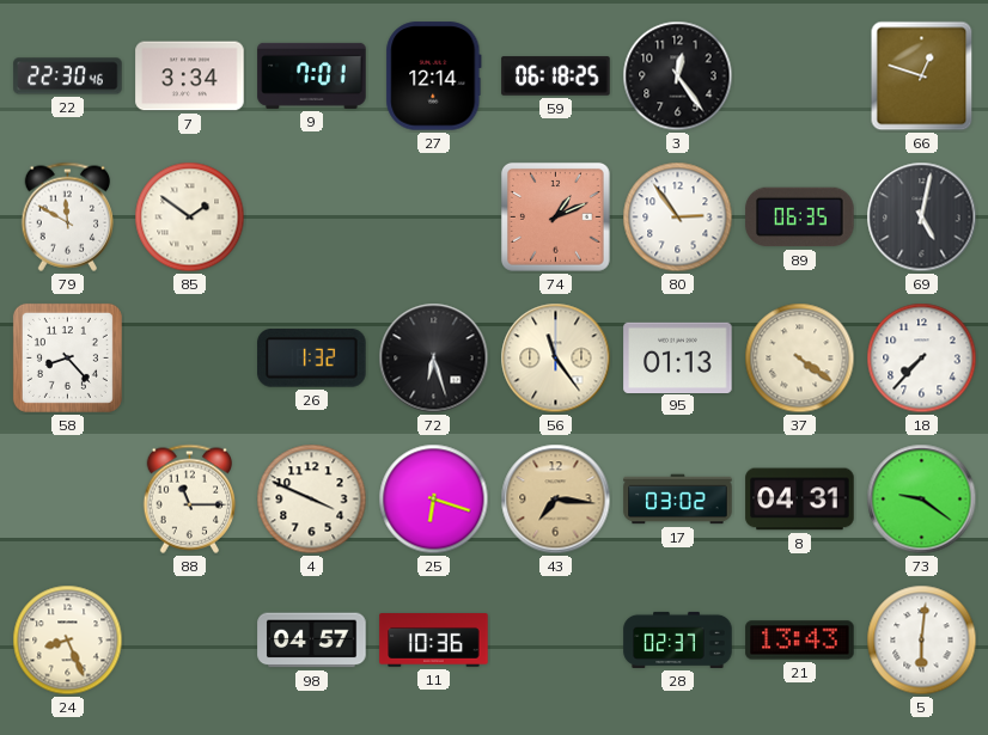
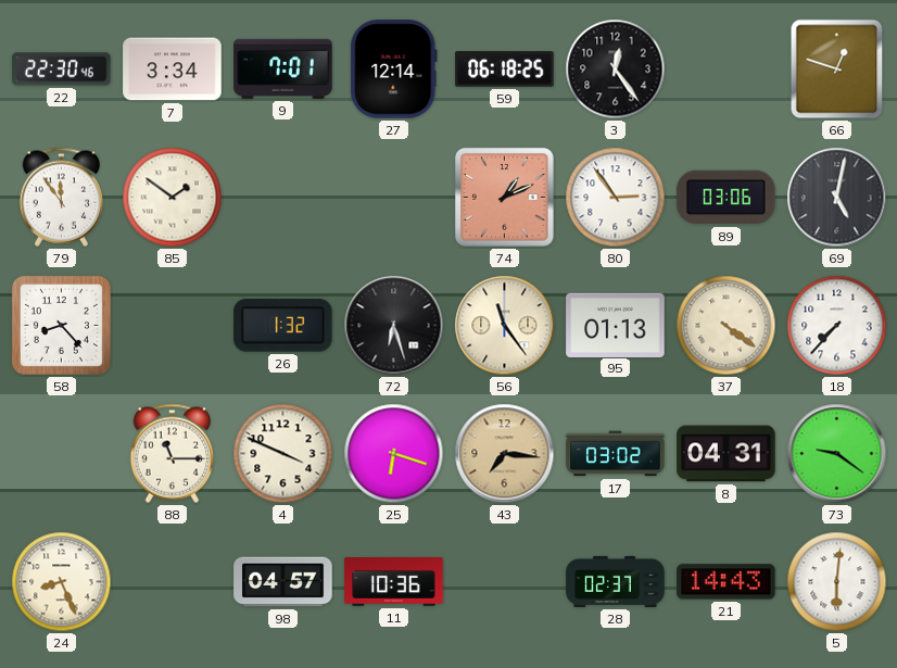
79: 11:50 -> 11:54 (62, 197)
89: 06:35 -> 03:06 (727, 198)
21: 13:43 -> 14:43 (727, 582)
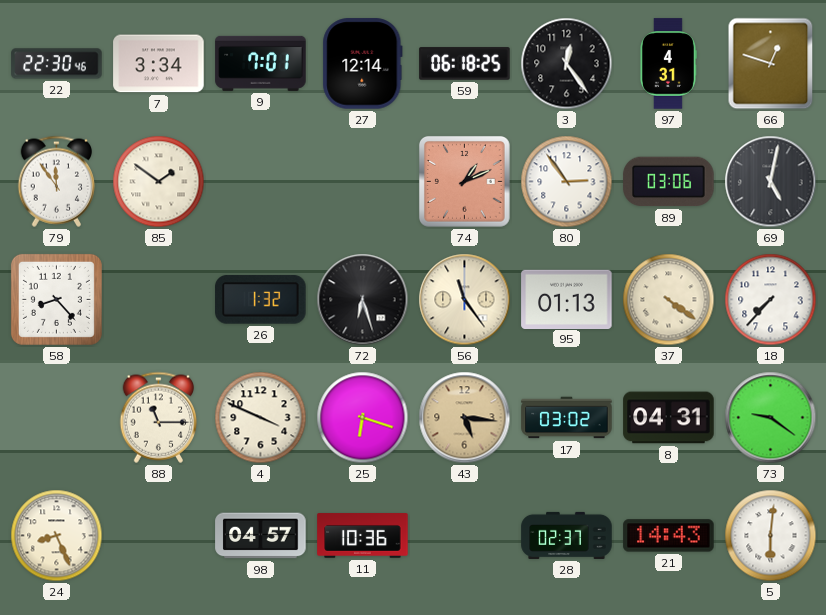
97: none -> 4:31 (668, 64)
43: 7:16 -> 5:16 (465, 418)
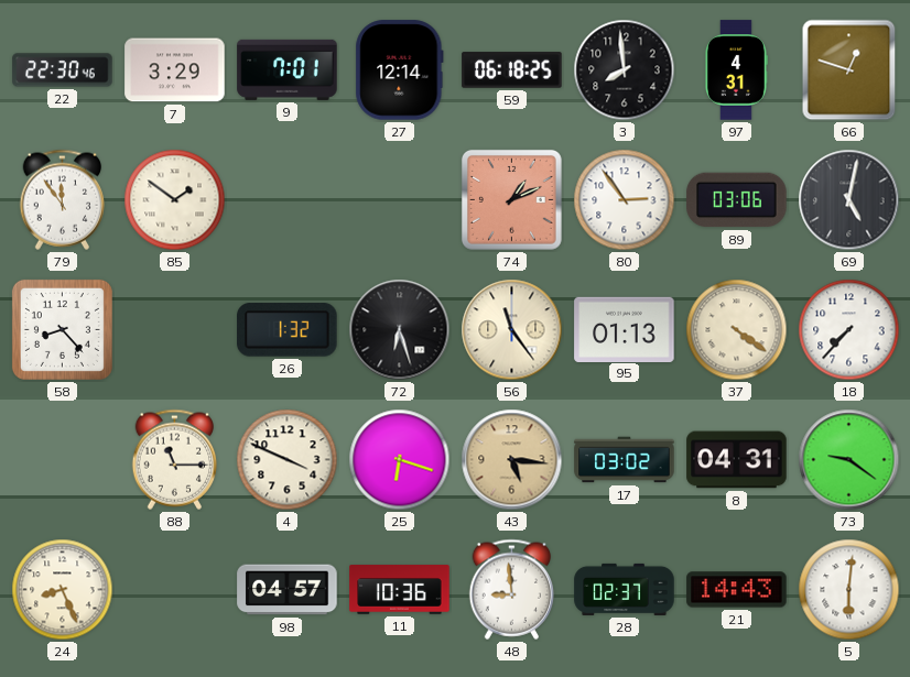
7: 3:34 -> 3:29 (175, 70)
3: 12:24 -> 7:59 (625, 70)
48: none -> 8:59 (512, 589)
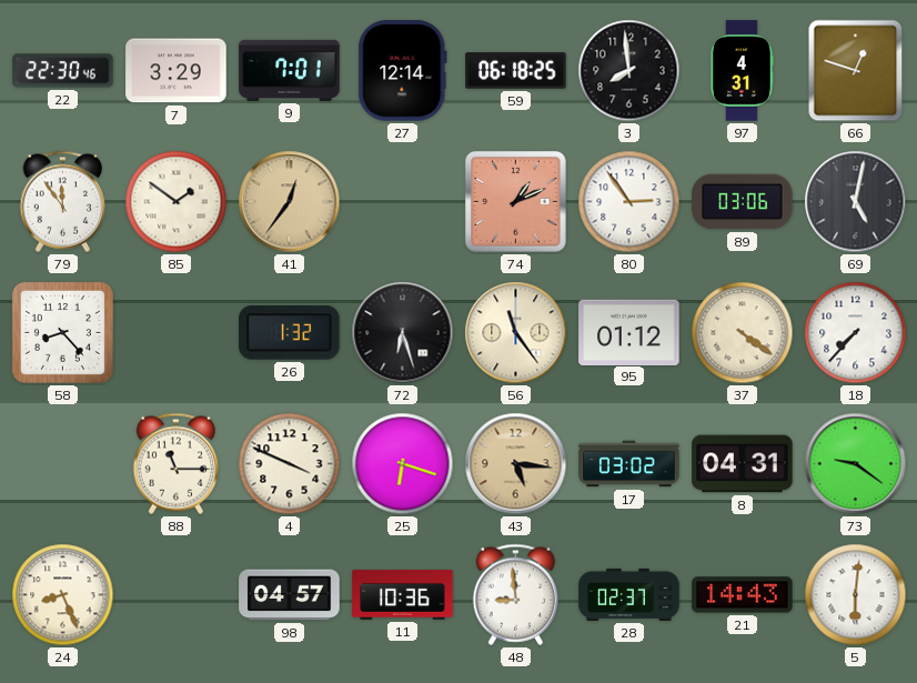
41: none -> 12:36 (290, 202)
95: 01:13 -> 01:12 (629, 332)
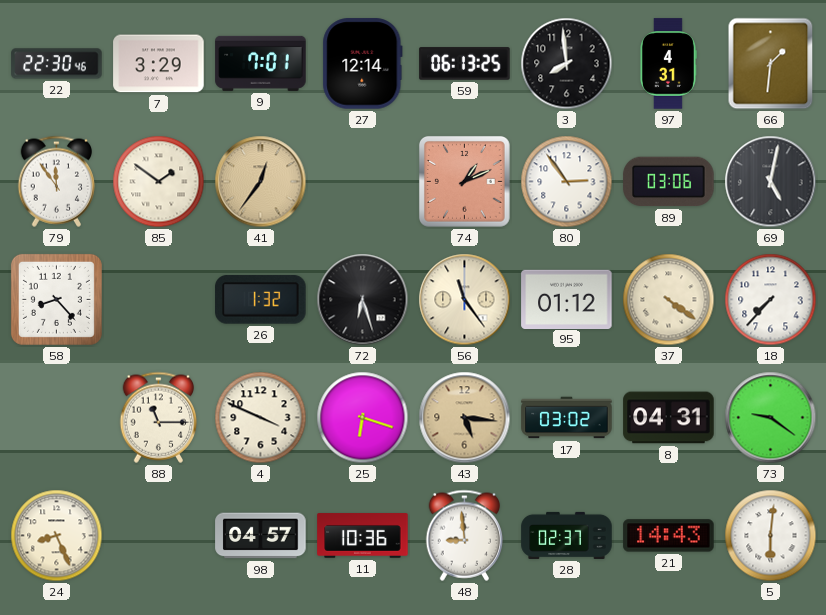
59: 06:18 -> 06:13 (465, 64)
66: 12:48 -> 1:31 (771, 64)
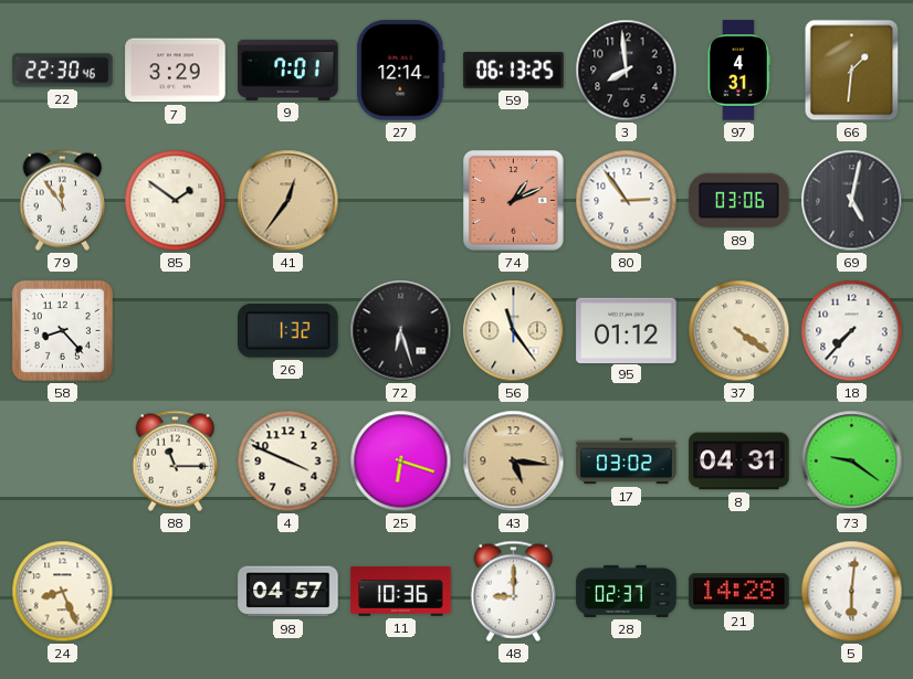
48: 8:59 -> 9:00 (514, 591)
21: 14:43 -> 14:28 (739, 592)
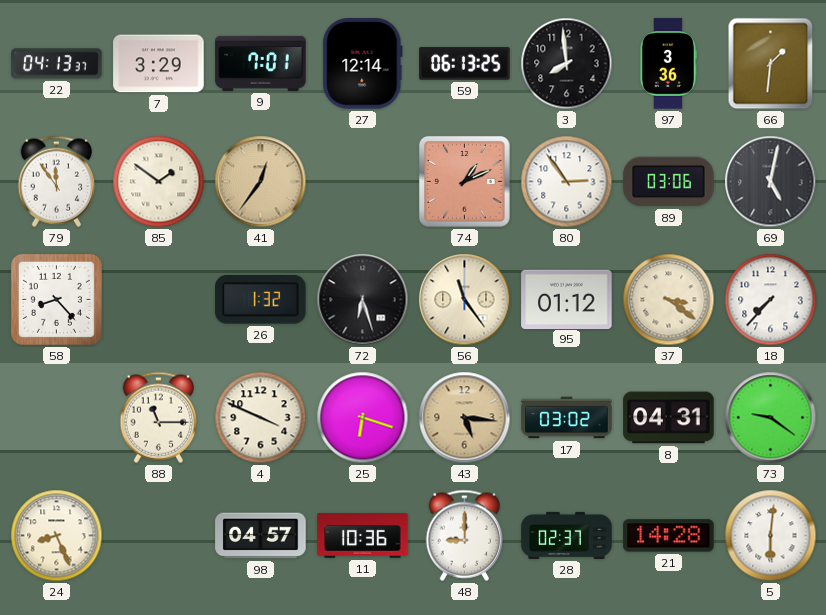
22: 22:30 -> 04:13 (57, 64)
97: 4:31 -> 3:36 (668, 64)
37: 4:21 -> 3:21 (669, 300)
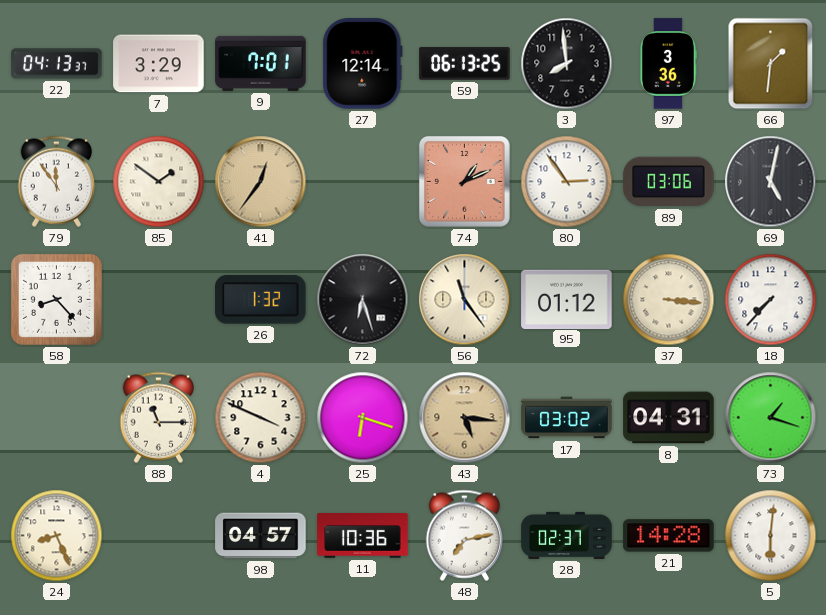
37: 3:21 -> 3:16 (669, 300)
73: 9:21 -> 1:18 (771, 418)
48: 9:00 -> 7:13 (465, 535)
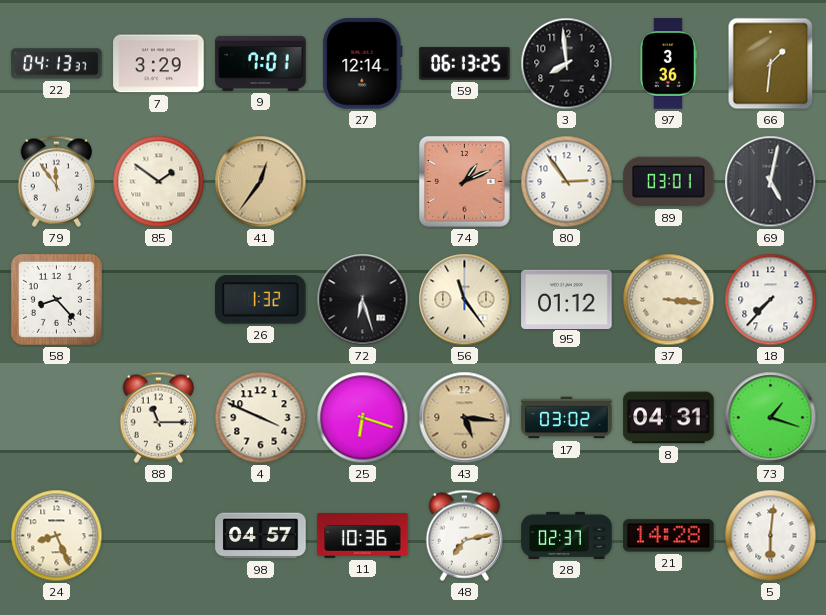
89: 03:06 -> 03:01 (669, 182)
